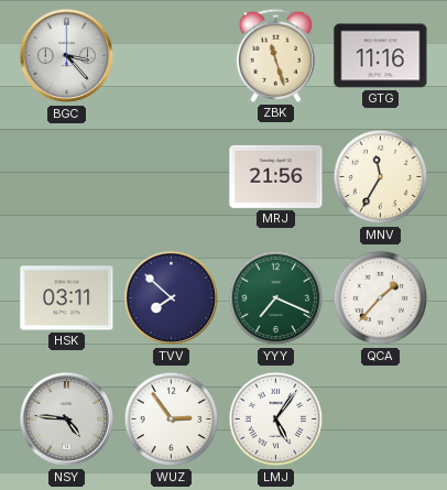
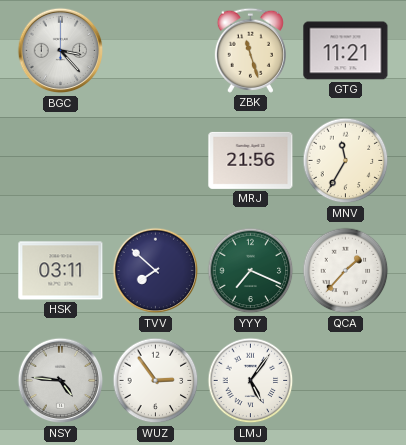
GTG: 11:16 -> 11:21 (346, 51)
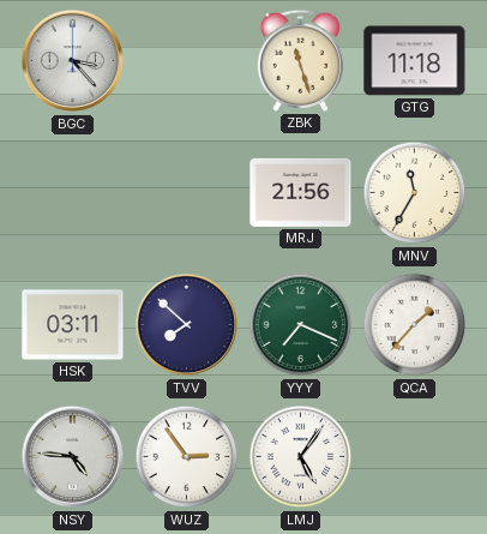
GTG: 11:21 -> 11:18 (415, 61)
